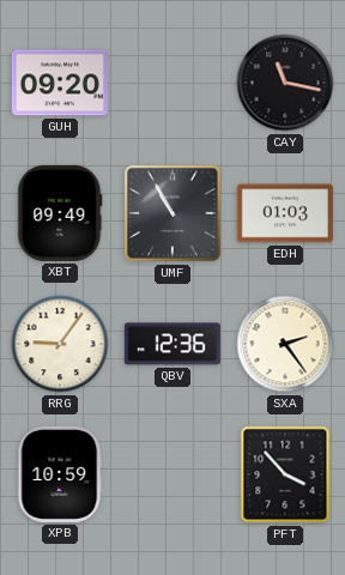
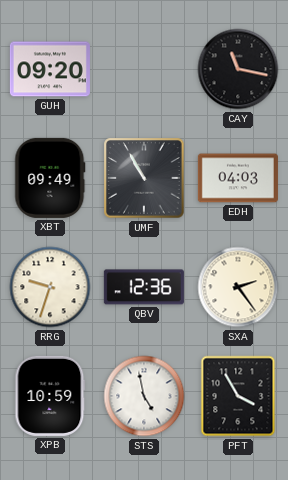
EDH: 01:03 -> 04:03 (238, 178)
RRG: 9:06 -> 9:33 (50, 287)
STS: none -> 4:58 (144, 396)
PFT: 3:53 -> 3:55 (238, 396)
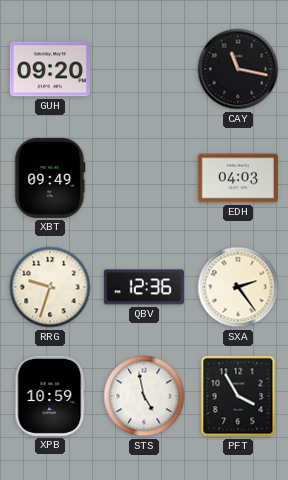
UMF: 10:55 -> none (144, 178)
